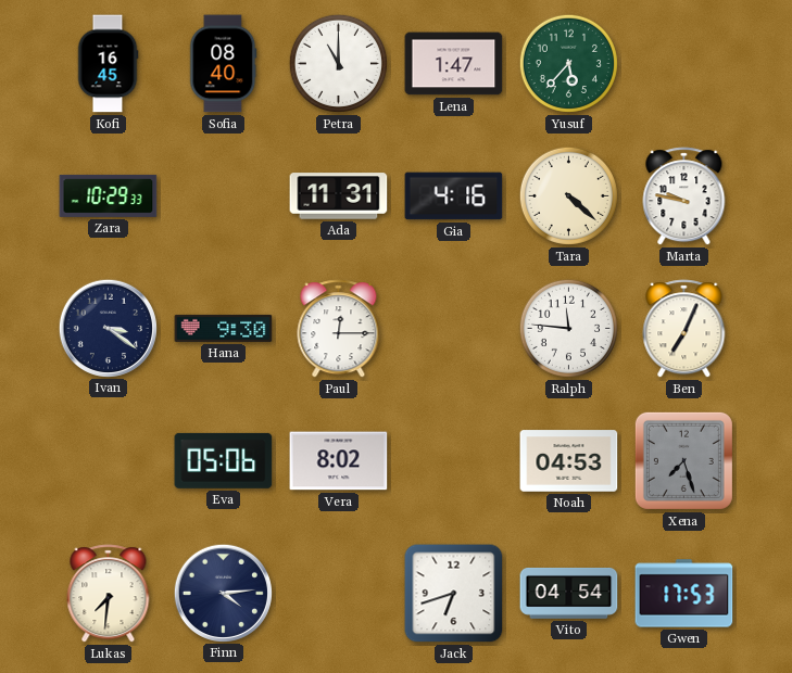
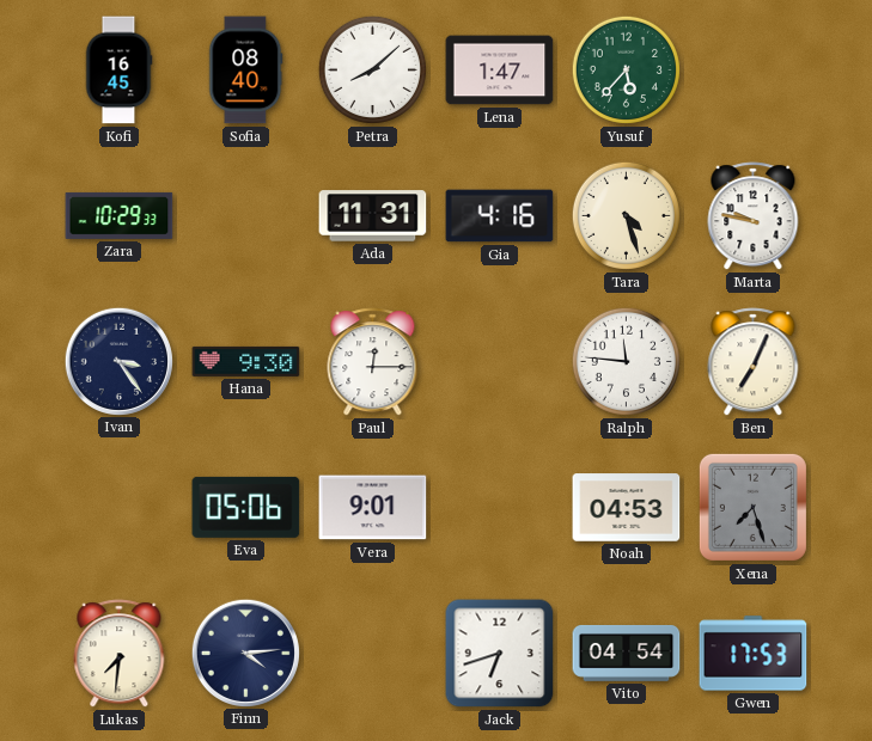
Petra: 11:00 -> 8:08 (372, 69)
Tara: 4:22 -> 4:27 (626, 215)
Ivan: 3:21 -> 3:24 (118, 361)
Vera: 8:02 -> 9:01 (373, 508)
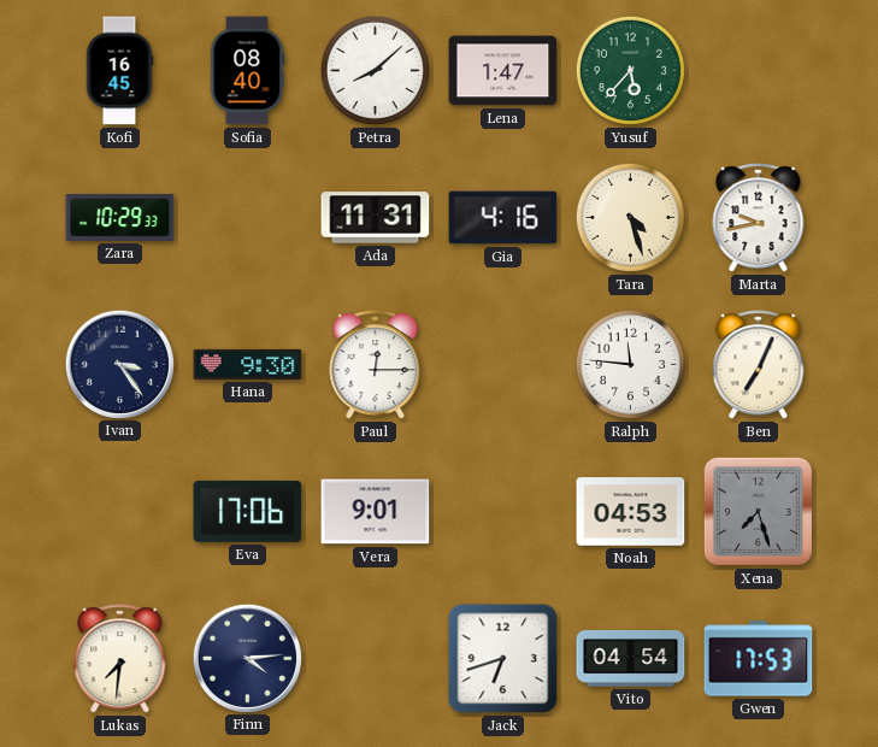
Marta: 9:47 -> 9:43 (759, 218)
Eva: 05:06 -> 17:06 (248, 511)
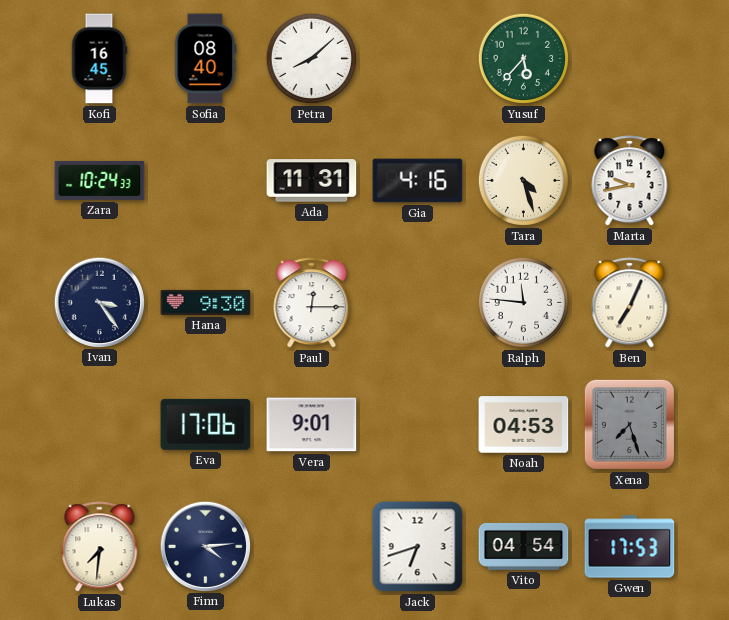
Lena: 1:47 -> none (503, 71)
Zara: 10:29 -> 10:24 (100, 180)
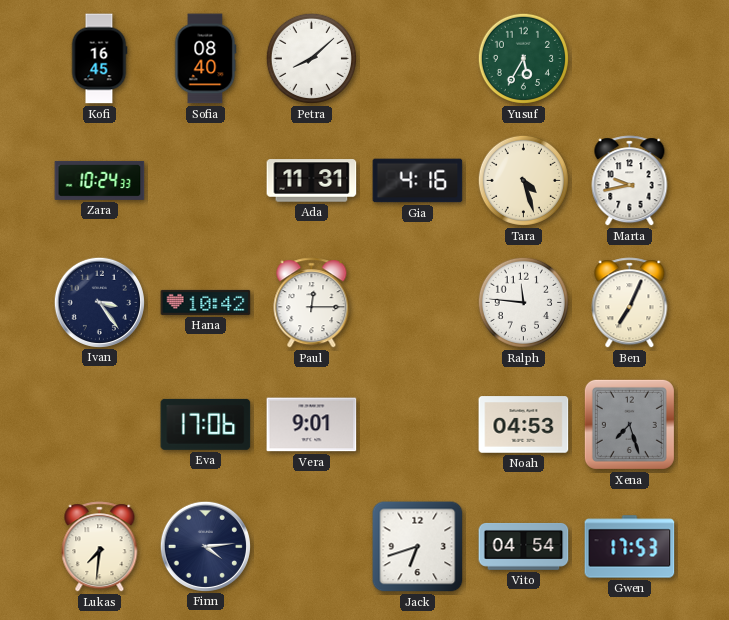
Yusuf: 5:37 -> 5:35 (523, 58)
Hana: 9:30 -> 10:42 (206, 302)
